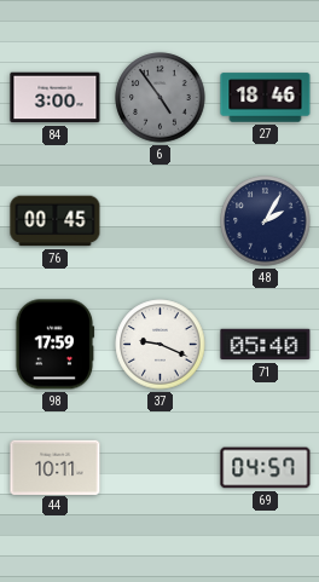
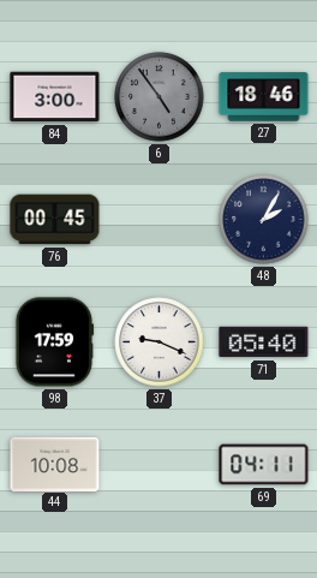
44: 10:11 -> 10:08 (55, 464)
69: 04:57 -> 04:11 (264, 465)
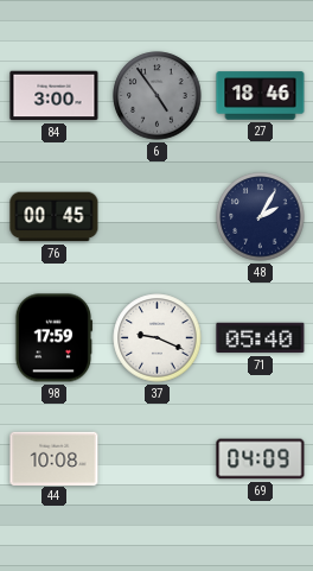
69: 04:11 -> 04:09 (261, 459)
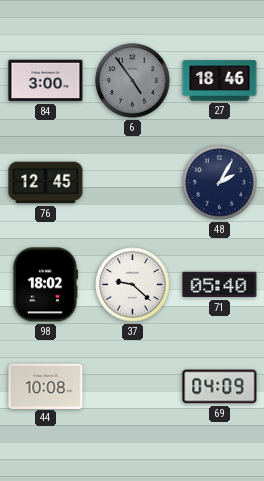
76: 00:45 -> 12:45 (46, 183)
98: 17:59 -> 18:02 (45, 285)
37: 9:19 -> 9:22 (133, 285)
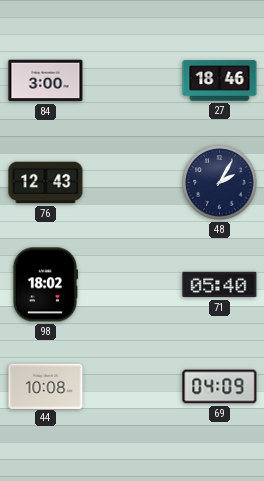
6: 4:54 -> none (133, 81)
76: 12:45 -> 12:43 (46, 183)
37: 9:22 -> none (133, 285)
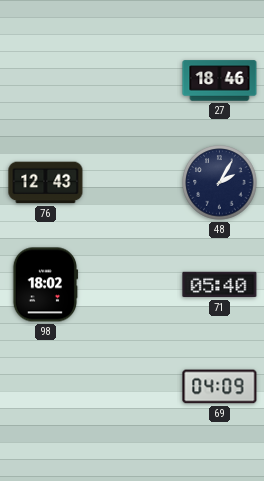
84: 3:00 -> none (46, 81)
44: 10:08 -> none (46, 386)
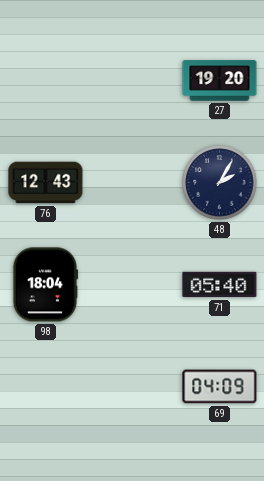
27: 18:46 -> 19:20 (220, 81)
98: 18:02 -> 18:04 (45, 285)
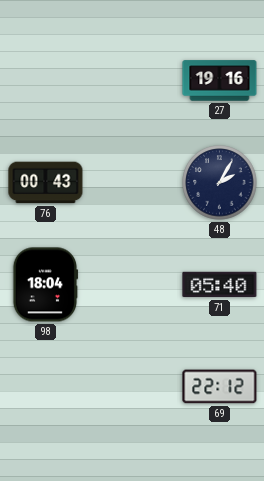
27: 19:20 -> 19:16 (220, 81)
76: 12:43 -> 00:43 (46, 183)
69: 04:09 -> 22:12 (220, 387)
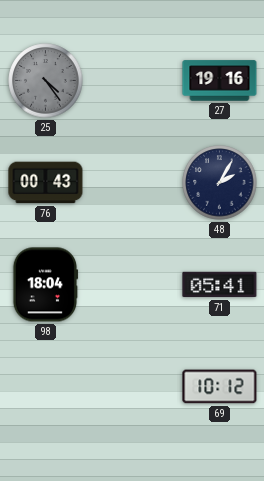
25: none -> 4:24 (46, 81)
71: 05:40 -> 05:41 (220, 285)
69: 22:12 -> 10:12 (220, 387)
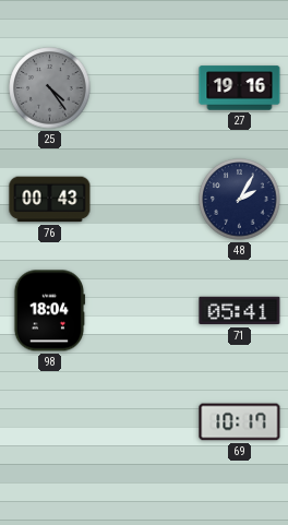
69: 10:12 -> 10:17 (240, 422)
